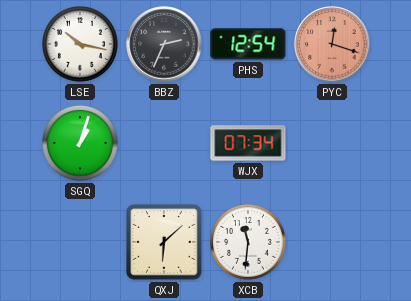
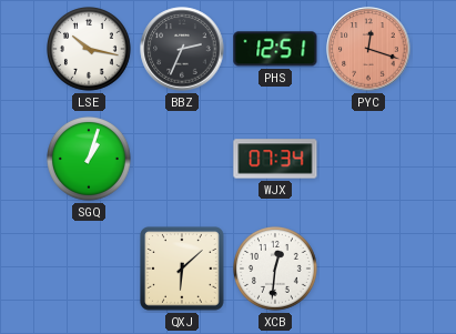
PHS: 12:54 -> 12:51 (275, 49)
XCB: 11:31 -> 12:31 (276, 270)
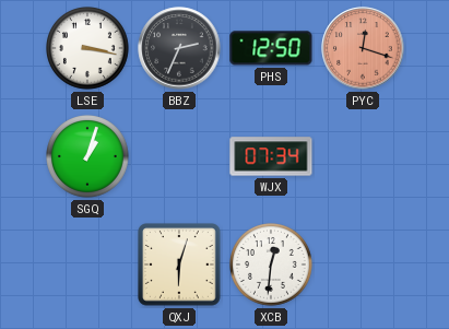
LSE: 10:17 -> 3:17 (88, 49)
PHS: 12:51 -> 12:50 (271, 48)
QXJ: 6:08 -> 6:03 (180, 266)
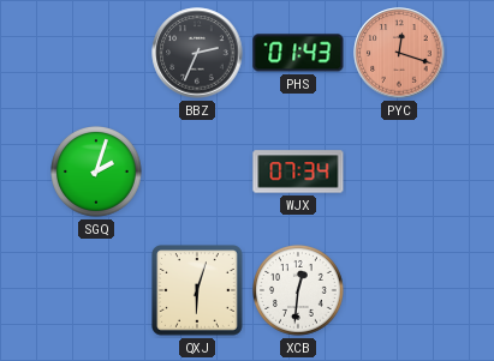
LSE: 3:17 -> none (88, 49)
PHS: 12:50 -> 01:43 (298, 53)
SGQ: 1:03 -> 2:03 (97, 173)
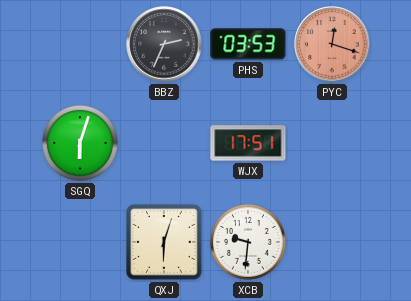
PHS: 01:43 -> 03:53 (248, 44)
SGQ: 2:03 -> 6:03 (81, 144)
WJX: 07:34 -> 17:51 (248, 143)
XCB: 12:31 -> 9:31 (249, 243)
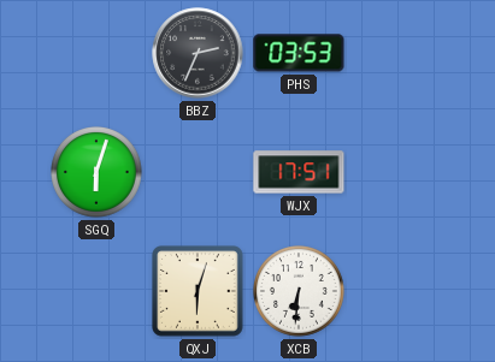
PYC: 12:18 -> none (332, 44)
XCB: 9:31 -> 6:31 (300, 292)
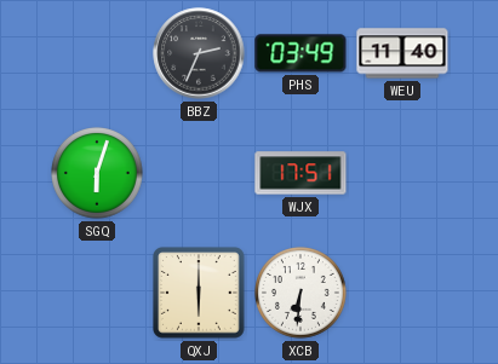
PHS: 03:53 -> 03:49 (300, 53)
WEU: none -> 11:40 (402, 53)
QXJ: 6:03 -> 6:00 (200, 294)
